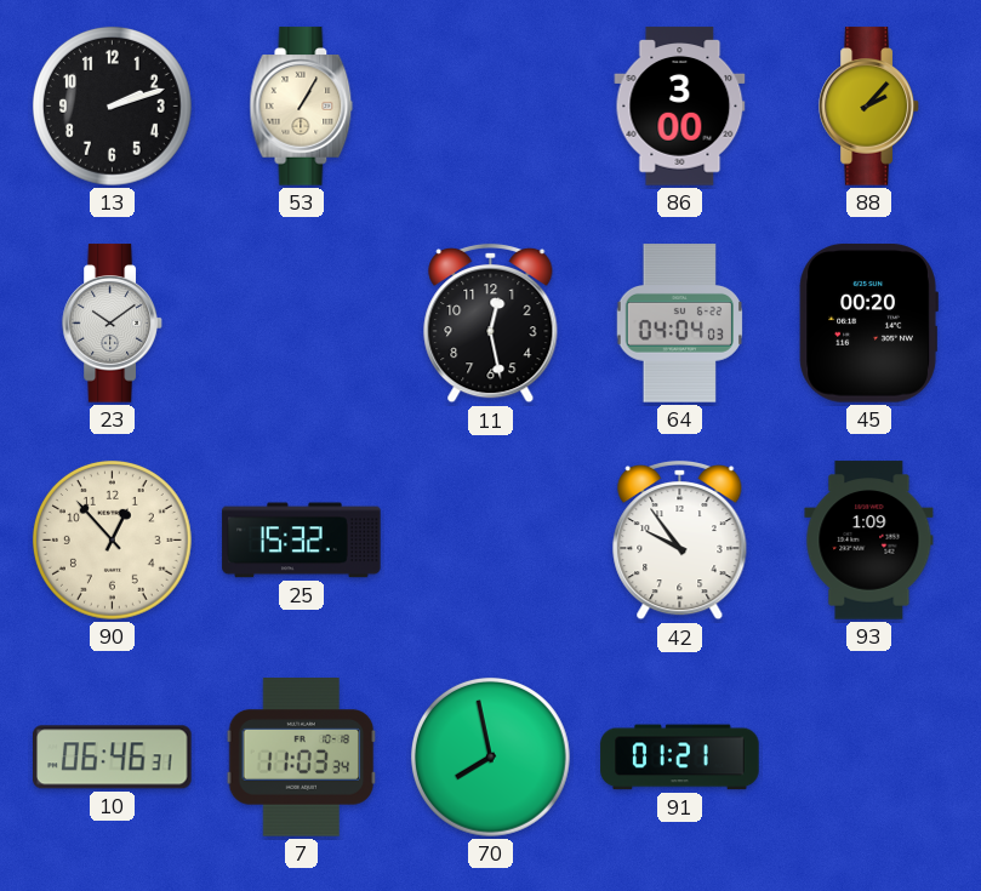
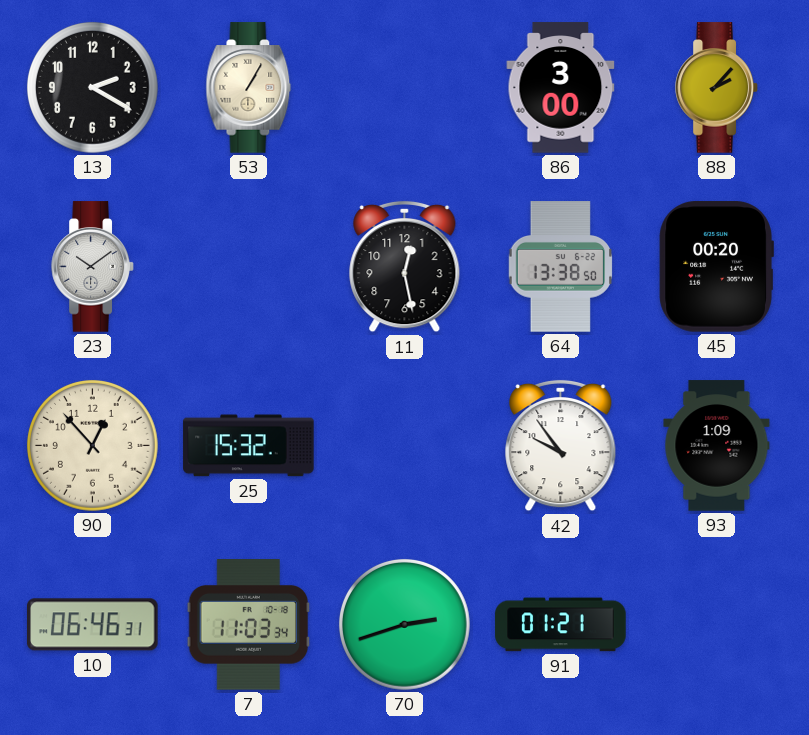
13: 2:12 -> 2:20 (93, 88)
64: 04:04 -> 13:38 (561, 267)
70: 7:58 -> 2:42 (405, 625)
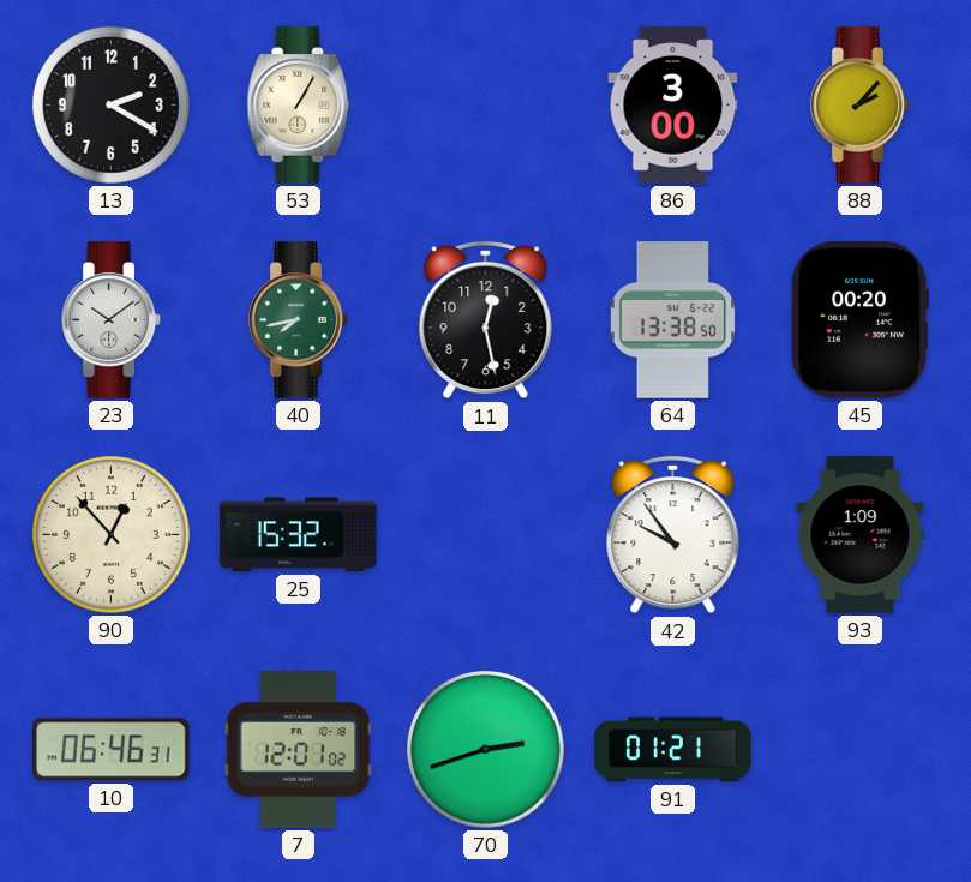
40: none -> 7:43 (299, 320)
7: 11:03 -> 12:01 (299, 750)
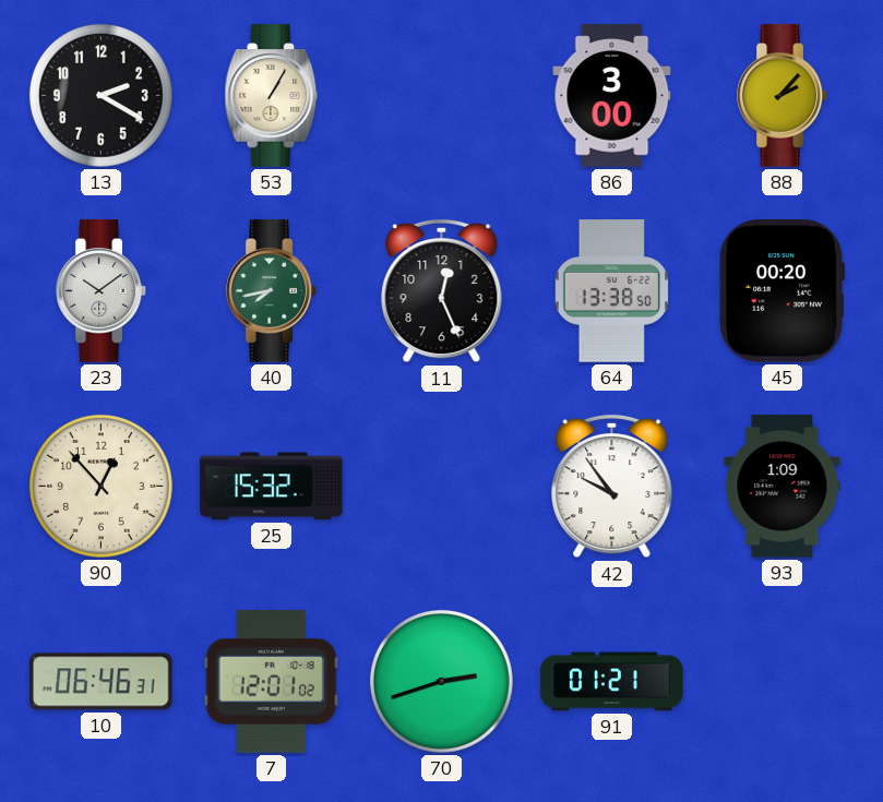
11: 12:28 -> 12:26 (442, 291)
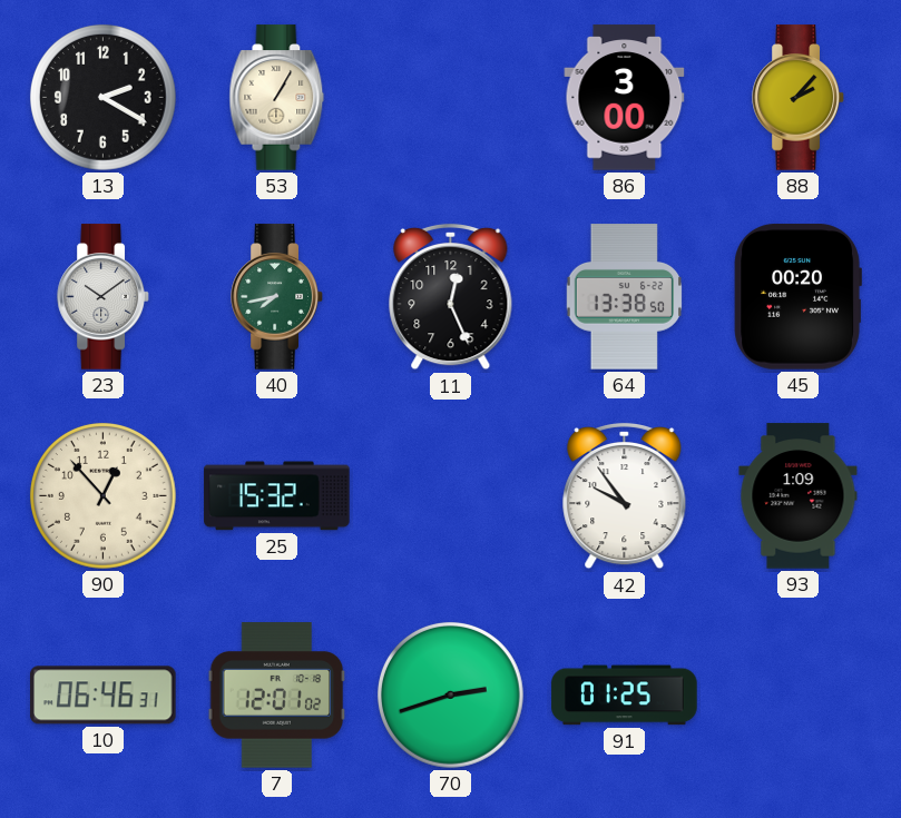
91: 01:21 -> 01:25 (625, 696)
